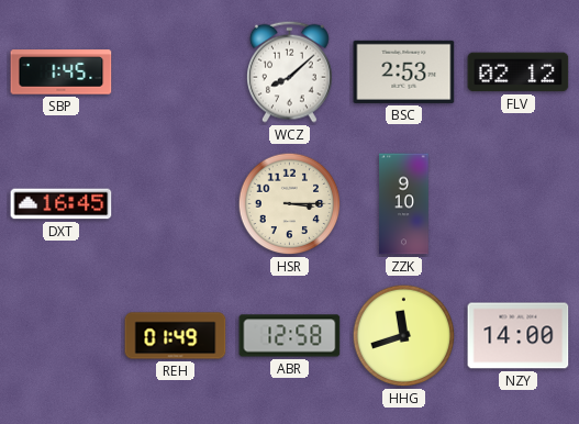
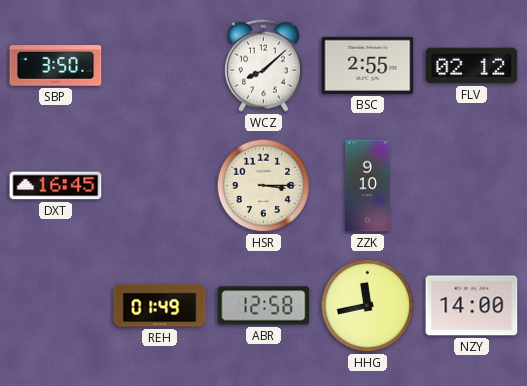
SBP: 1:45 -> 3:50 (56, 66)
BSC: 2:53 -> 2:55 (368, 65)
HHG: 11:42 -> 11:43 (368, 306)
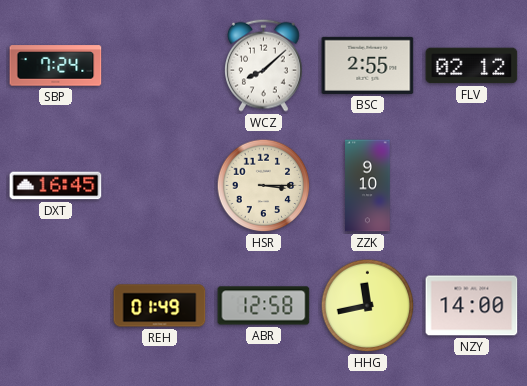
SBP: 3:50 -> 7:24 (56, 66)
